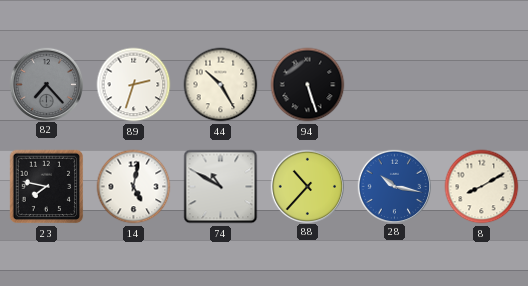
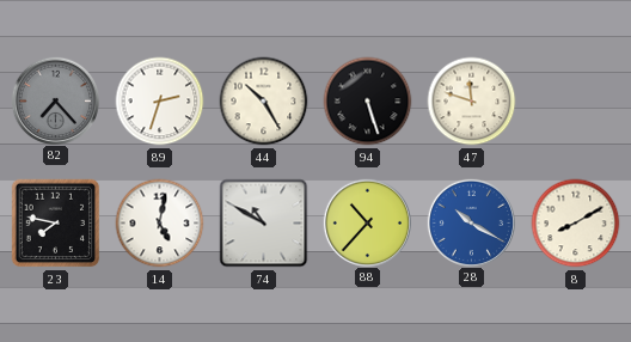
47: none -> 11:48 (472, 102)
28: 10:17 -> 10:20 (471, 222)
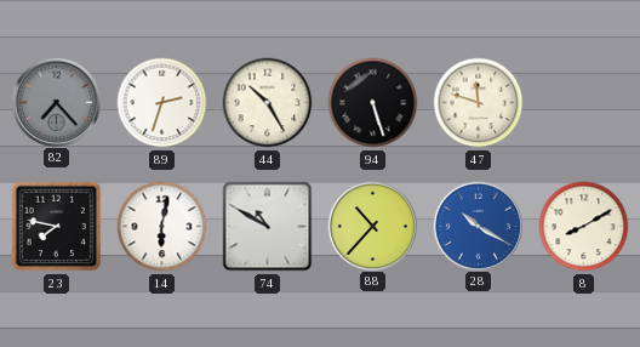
14: 5:02 -> 6:02 (162, 227)
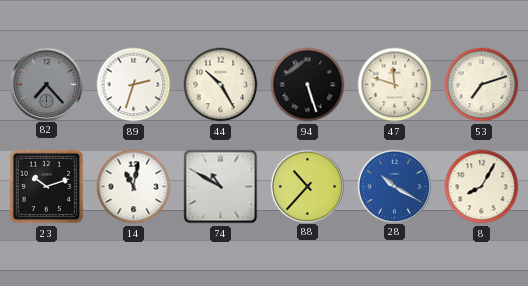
53: none -> 7:12 (482, 85)
23: 7:47 -> 10:12 (47, 187)
14: 6:02 -> 11:02 (134, 187)
8: 8:10 -> 8:05 (482, 187)
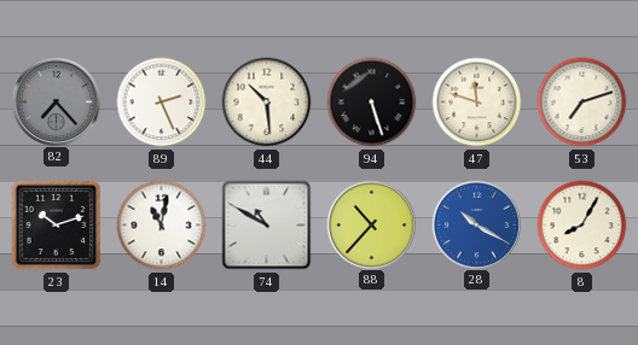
89: 2:33 -> 2:26 (162, 103)
44: 10:25 -> 10:29 (267, 103)
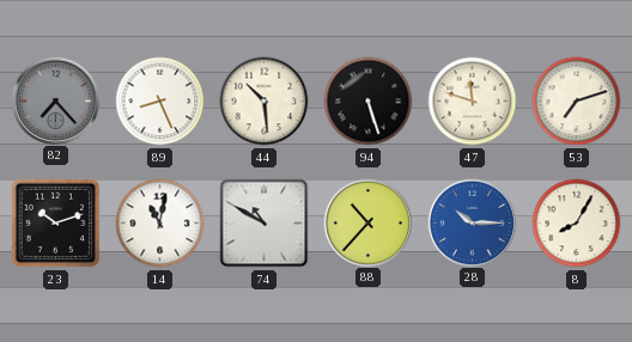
89: 2:26 -> 8:26 (160, 102)
28: 10:20 -> 10:15 (472, 222)
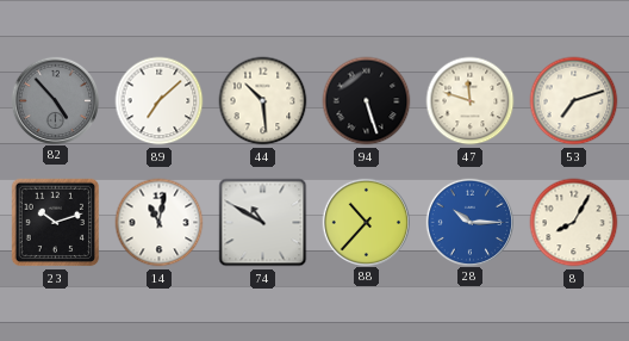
82: 7:23 -> 4:53 (55, 100)
89: 8:26 -> 7:08 (160, 101)
